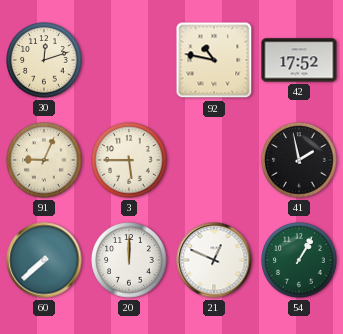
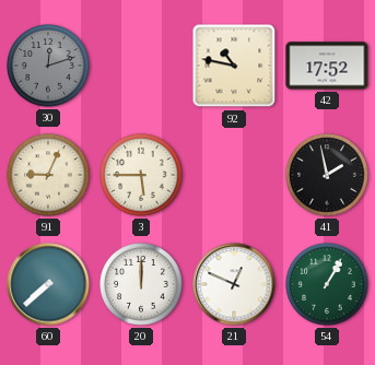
30 dial: cream -> grey (48, 66)
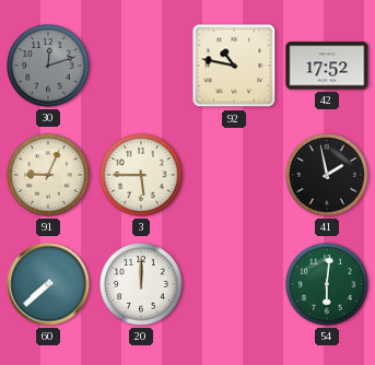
21: 12:49 -> none (234, 284)
54: 1:05 -> 6:01 (327, 284)
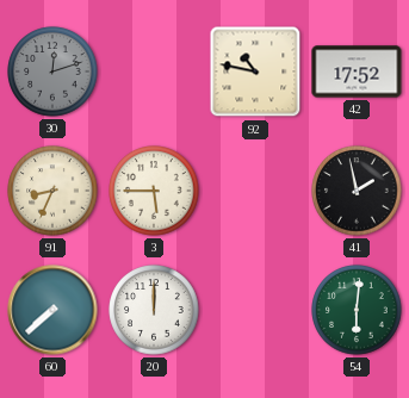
91: 9:04 -> 8:34 (52, 191)
